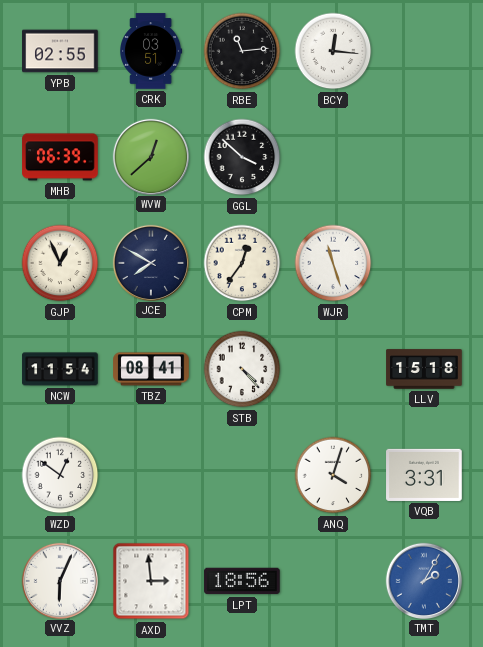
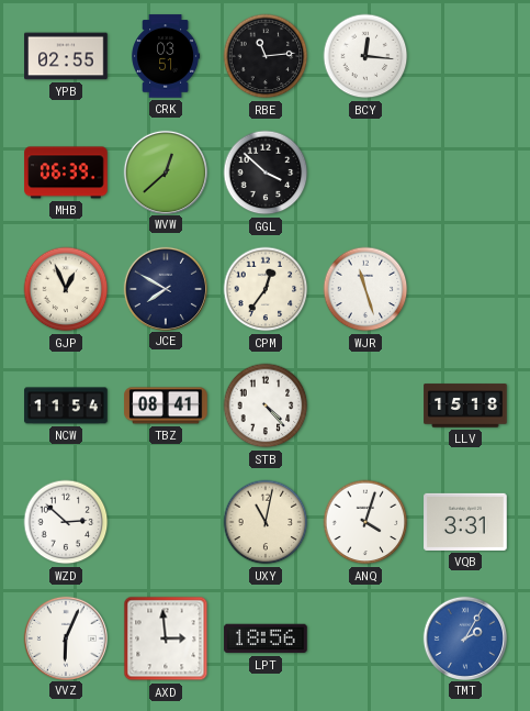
WZD: 12:51 -> 2:52 (66, 522)
UXY: none -> 11:02 (266, 522)
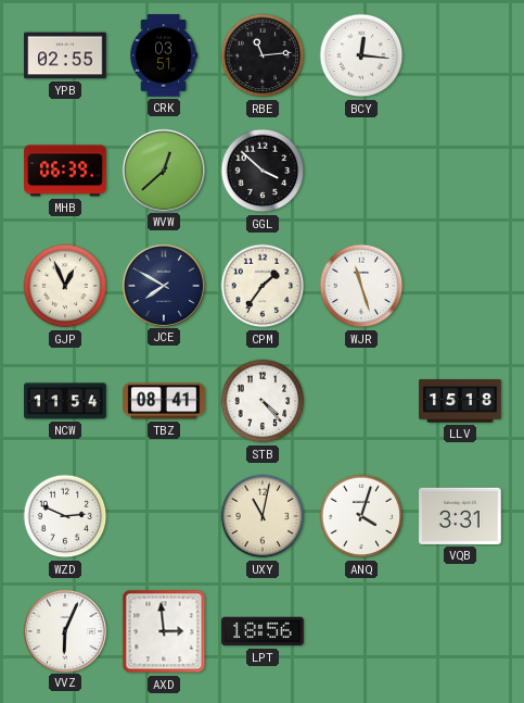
CPM: 12:36 -> 1:36 (263, 286)
WZD: 2:52 -> 2:49 (65, 516)
TMT: 2:05 -> none (464, 637)
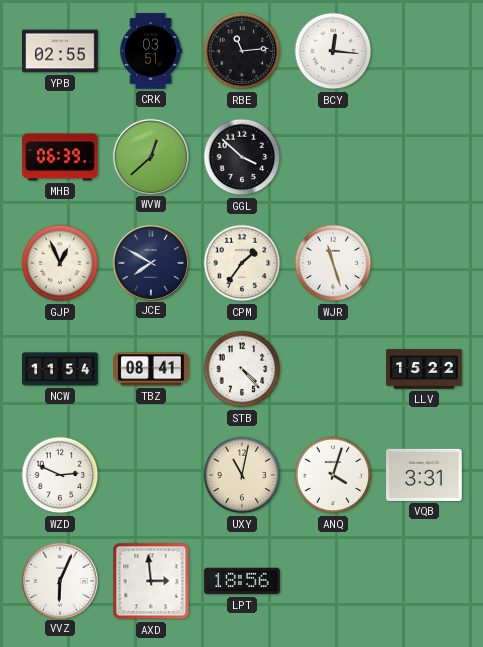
LLV: 15:18 -> 15:22 (424, 369)
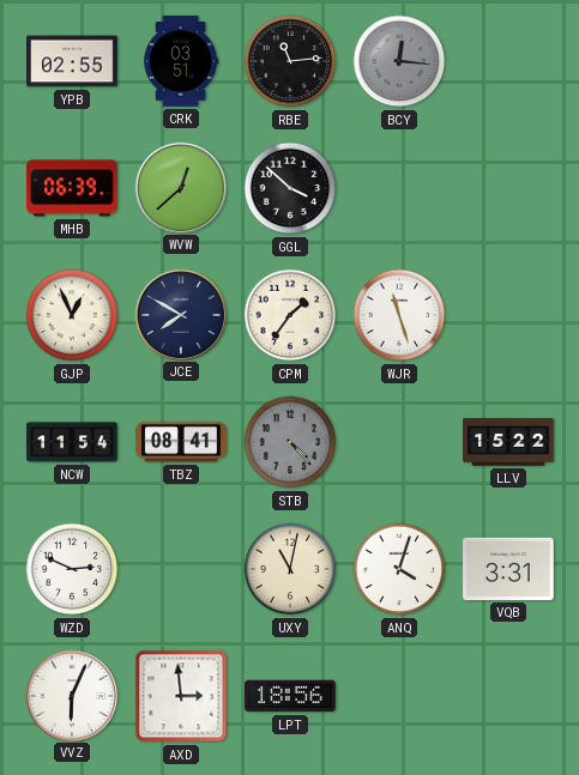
BCY dial: white -> grey (399, 61)
STB dial: white -> grey (290, 442)
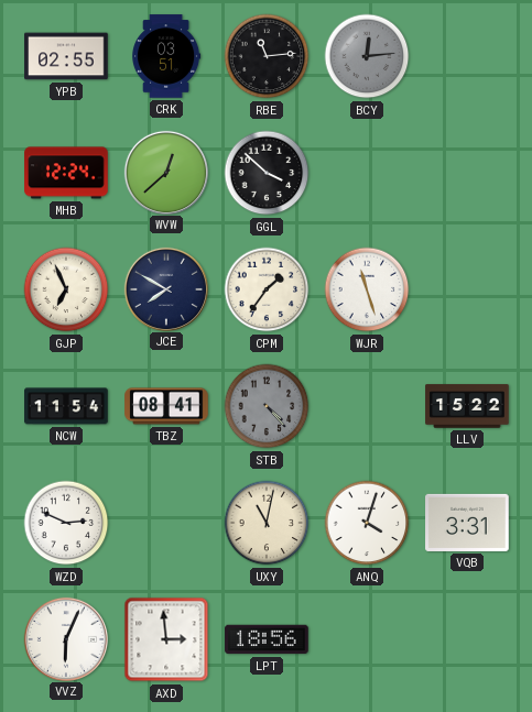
BCY: 12:16 -> 12:14 (367, 56)
MHB: 06:39 -> 12:24 (66, 173)
GJP: 12:56 -> 6:56 (66, 289)
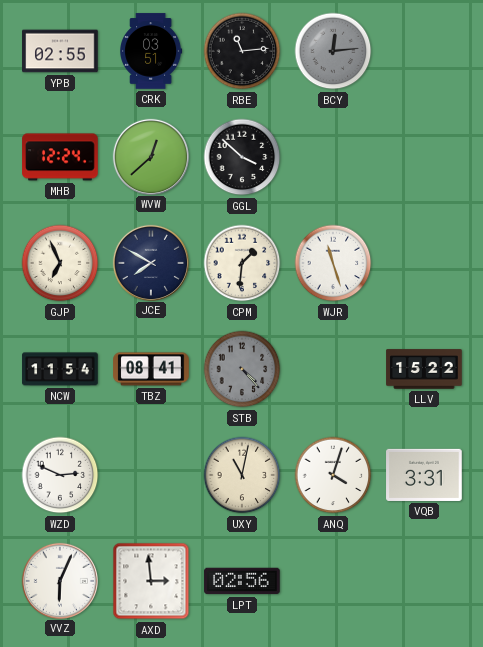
CPM: 1:36 -> 1:31 (242, 263)
LPT: 18:56 -> 02:56 (242, 581)
